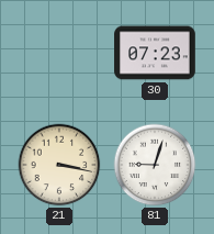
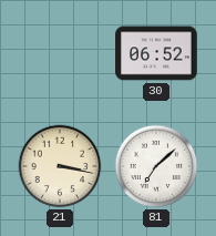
30: 07:23 -> 06:52 (156, 53)
81: 9:03 -> 7:08 (156, 166)
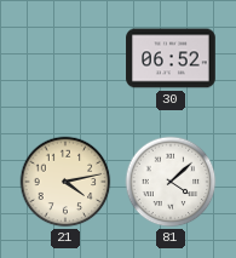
21: 3:17 -> 4:13 (65, 182)
81: 7:08 -> 4:08 (171, 182)
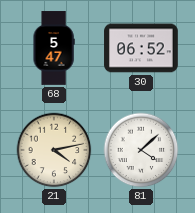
68: none -> 5:47 (54, 48)
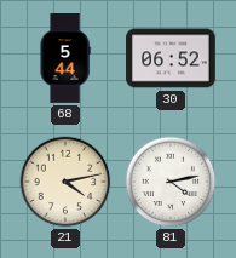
68: 5:47 -> 5:44 (65, 58)
81: 4:08 -> 4:13 (171, 182)
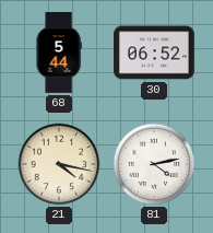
21: 4:13 -> 4:17 (59, 164)
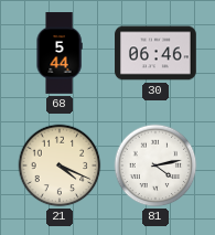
30: 06:52 -> 06:46 (155, 53)
21: 4:17 -> 4:19 (60, 165)
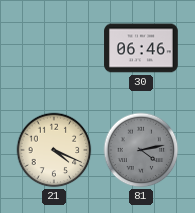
68: 5:44 -> none (60, 53)
81 dial: white -> grey (141, 150)
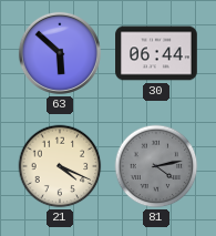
63: none -> 5:52 (60, 53)
30: 06:46 -> 06:44 (156, 53)
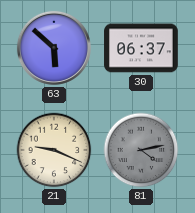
30: 06:44 -> 06:37 (141, 48)
21: 4:19 -> 9:19 (54, 150)
